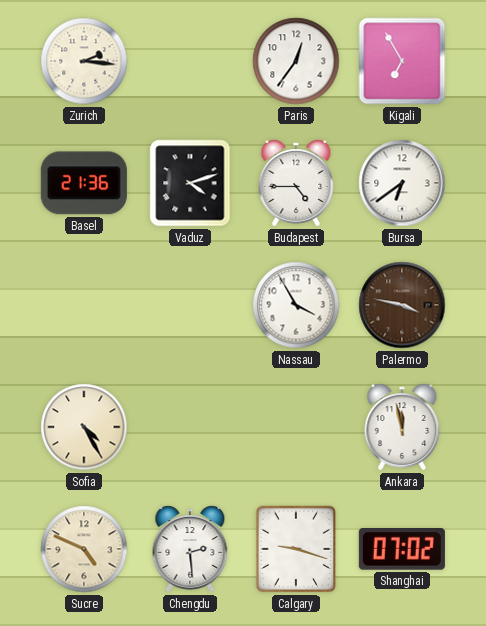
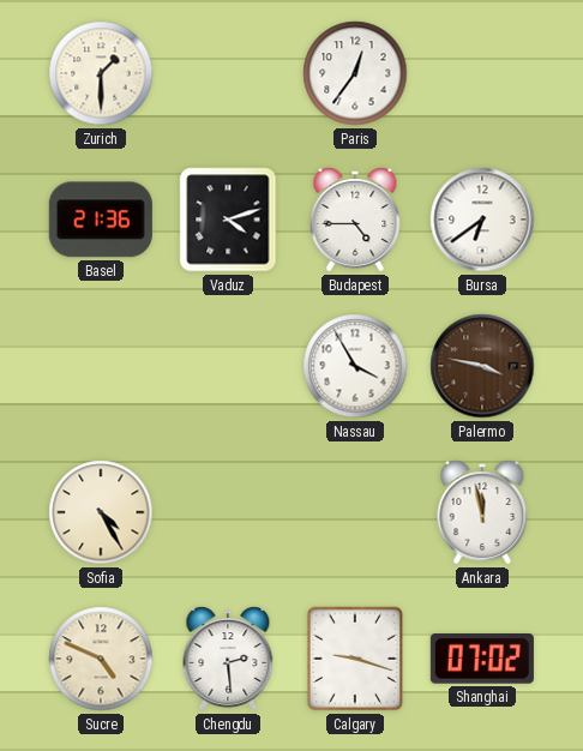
Zurich: 2:16 -> 1:30 (101, 73)
Kigali: 6:55 -> none (402, 61)
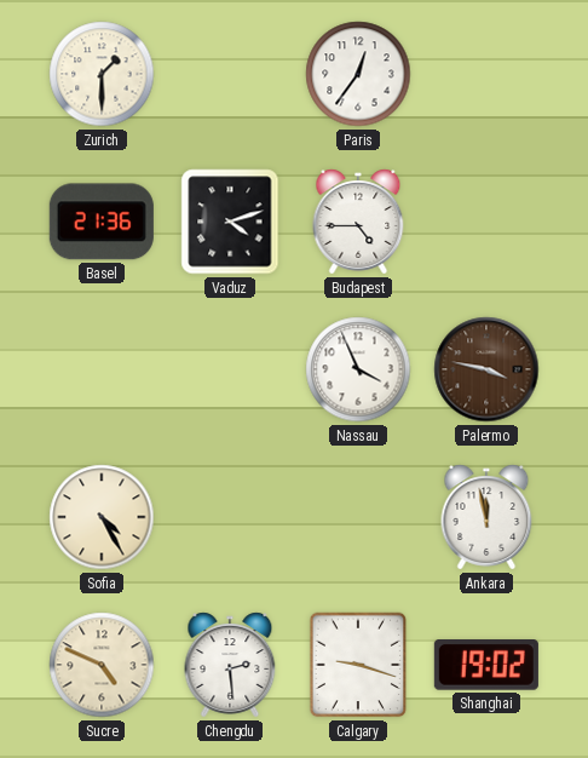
Bursa: 6:39 -> none (482, 220)
Nassau: 3:55 -> 3:56 (358, 369)
Shanghai: 07:02 -> 19:02 (486, 666)
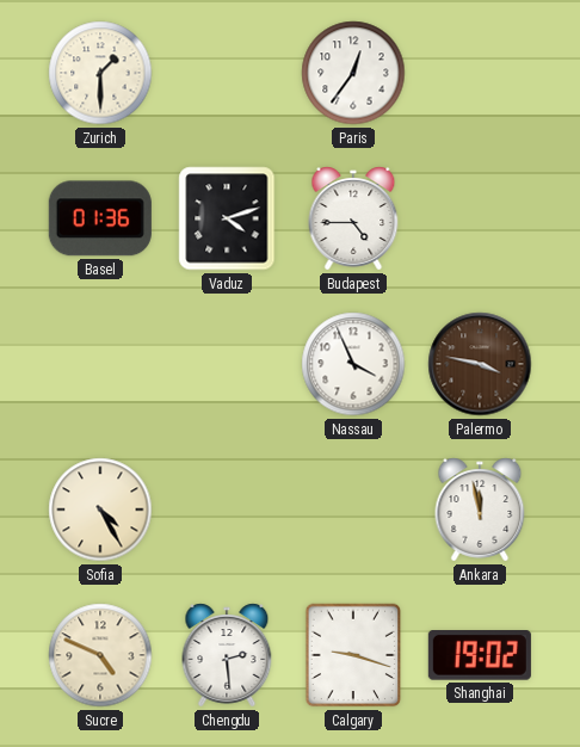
Basel: 21:36 -> 01:36 (100, 218)
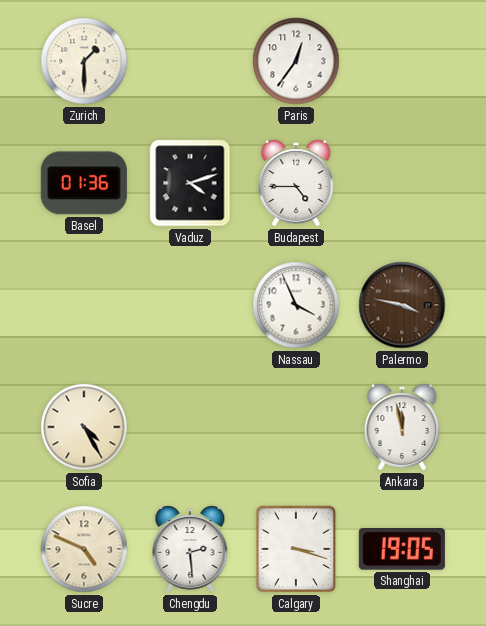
Calgary: 9:18 -> 3:18 (296, 549)
Shanghai: 19:02 -> 19:05 (402, 550)
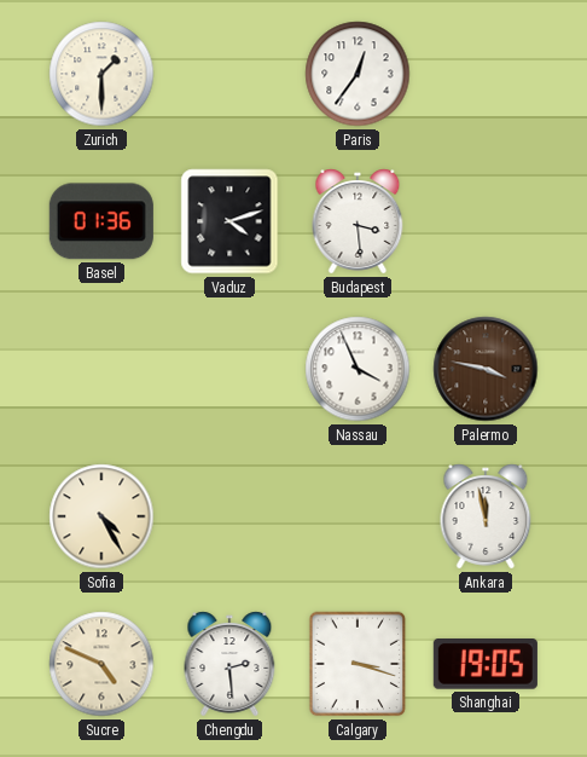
Budapest: 4:45 -> 3:29 (358, 221)
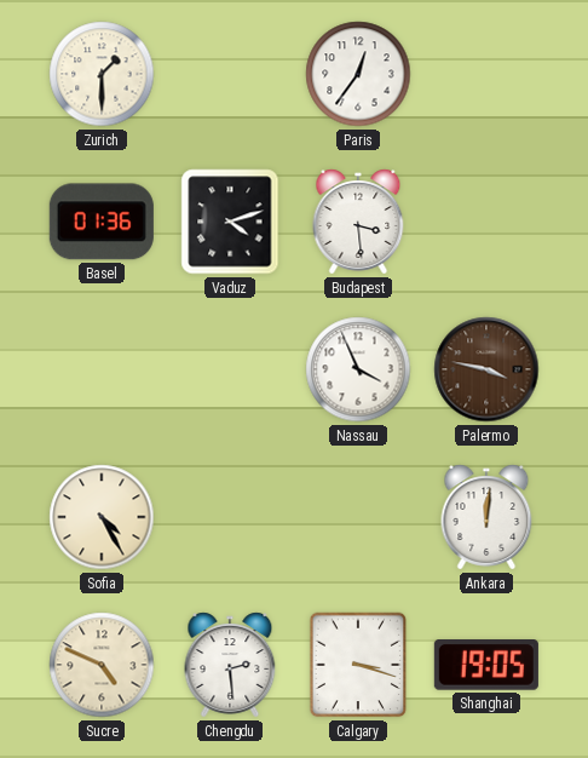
Ankara: 11:58 -> 12:01 (486, 517)
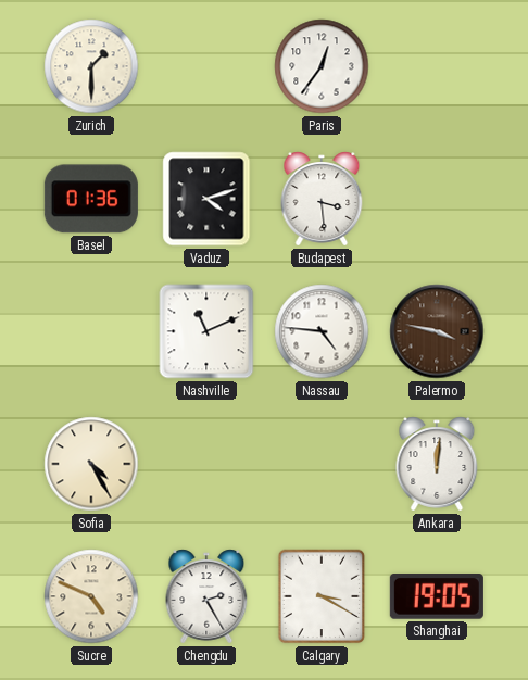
Nashville: none -> 11:11 (206, 331)
Nassau: 3:56 -> 4:46 (322, 331)
Chengdu: 2:29 -> 2:25 (206, 596)
Calgary: 3:18 -> 3:20 (322, 596)
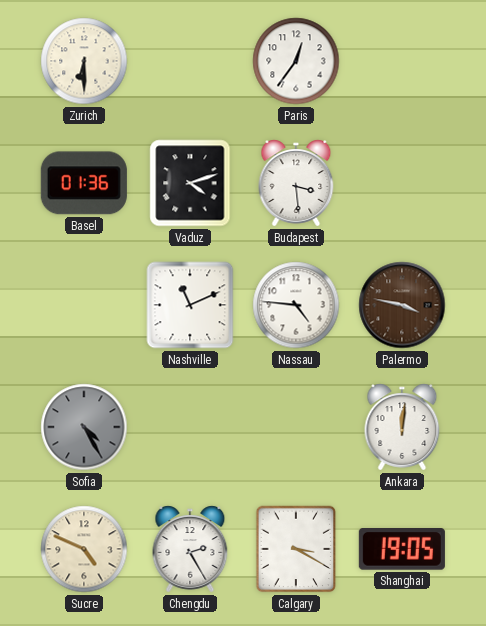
Zurich: 1:30 -> 6:30 (84, 61)
Sofia dial: cream -> grey (84, 427)
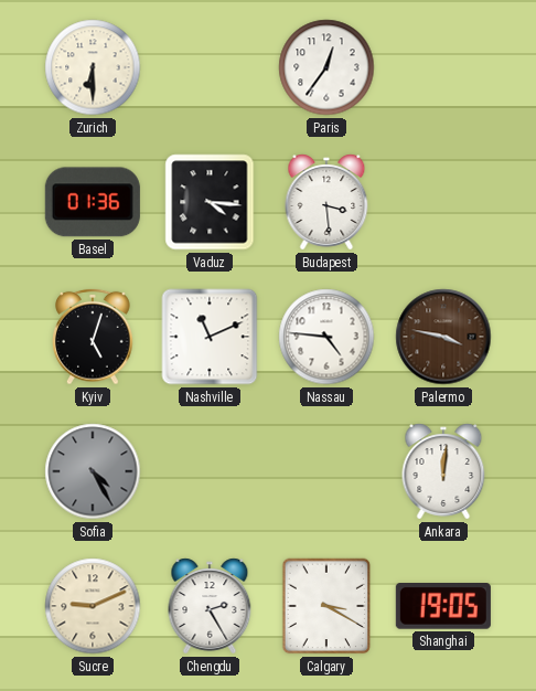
Vaduz: 4:12 -> 4:16 (210, 202)
Kyiv: none -> 5:03 (94, 337)
Sucre: 4:49 -> 9:11 (93, 606)
